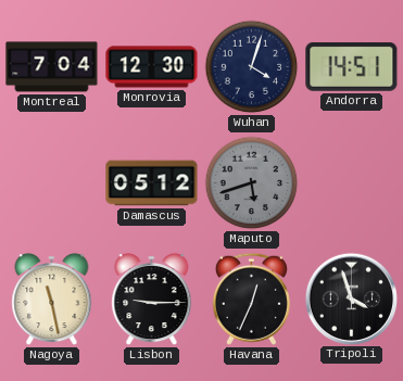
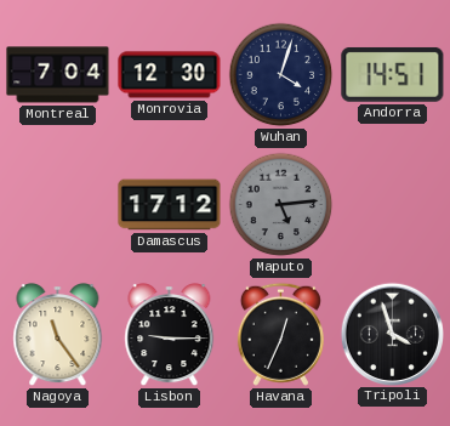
Damascus: 05:12 -> 17:12 (170, 205)
Maputo: 5:42 -> 5:14 (281, 205)
Nagoya: 11:28 -> 11:24 (58, 335)
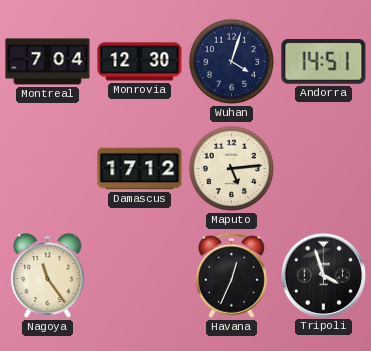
Maputo dial: grey -> cream (232, 169)
Lisbon: 9:15 -> none (170, 335)
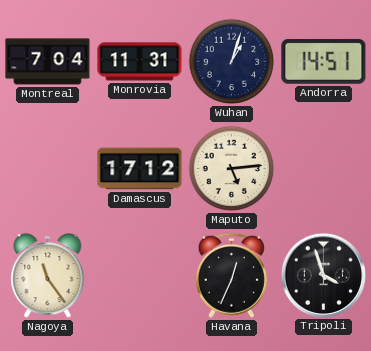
Monrovia: 12:30 -> 11:31 (140, 62)
Wuhan: 4:03 -> 1:03 (232, 62)
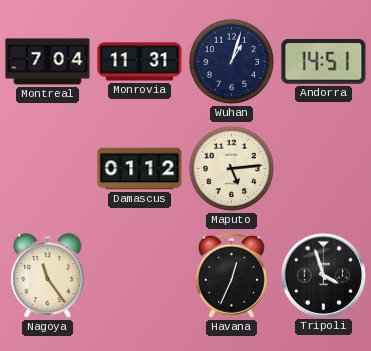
Damascus: 17:12 -> 01:12 (140, 169)
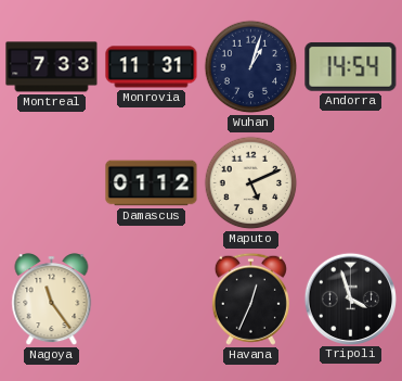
Montreal: 7:04 -> 7:33 (52, 67)
Andorra: 14:51 -> 14:54 (351, 66)
Maputo: 5:14 -> 5:11 (251, 183)
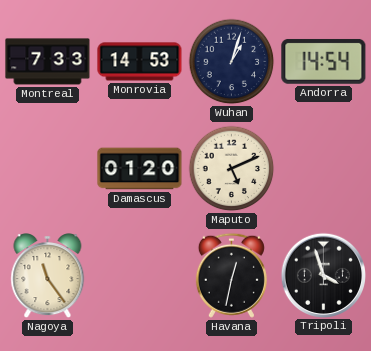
Monrovia: 11:31 -> 14:53 (140, 62)
Damascus: 01:12 -> 01:20 (140, 169)
Havana: 12:34 -> 12:32 (231, 275)
